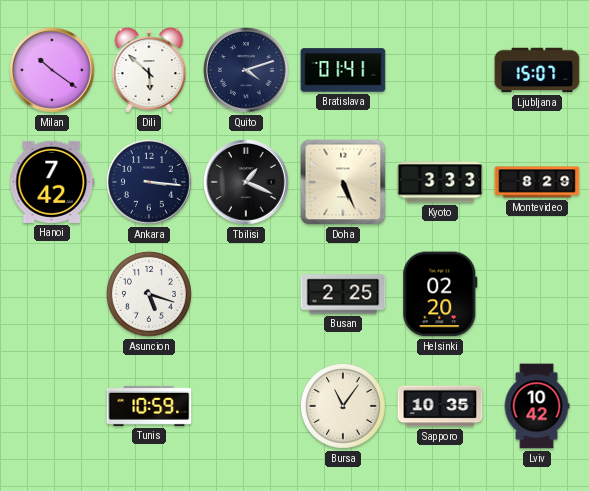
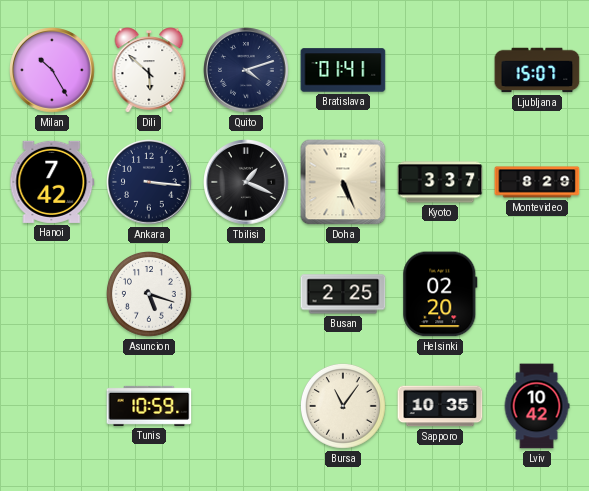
Milan: 10:21 -> 10:25 (52, 70)
Kyoto: 3:33 -> 3:37 (440, 182)
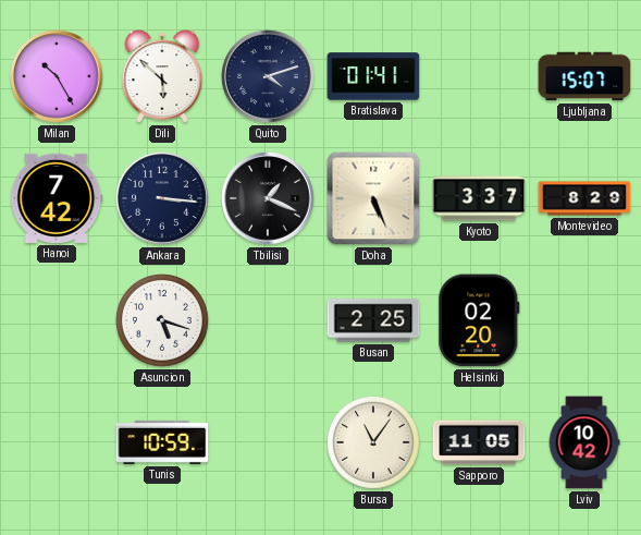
Sapporo: 10:35 -> 11:05 (479, 442)
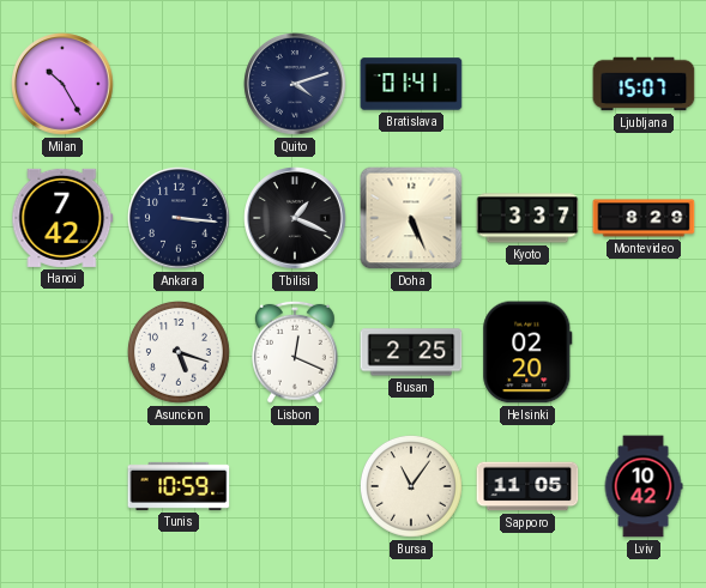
Dili: 5:52 -> none (162, 76)
Lisbon: none -> 12:19 (296, 352)
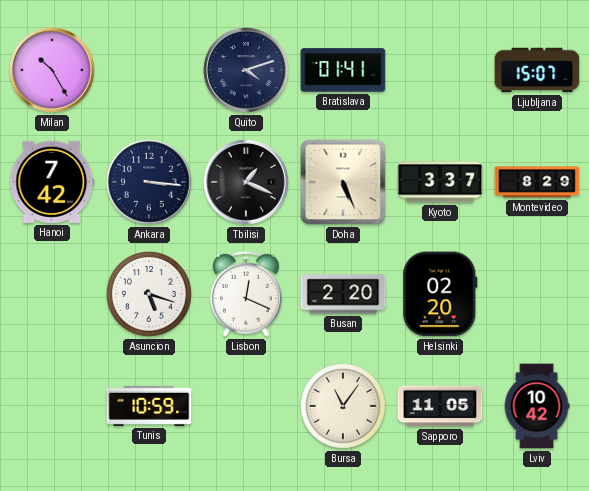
Busan: 2:25 -> 2:20 (343, 294)
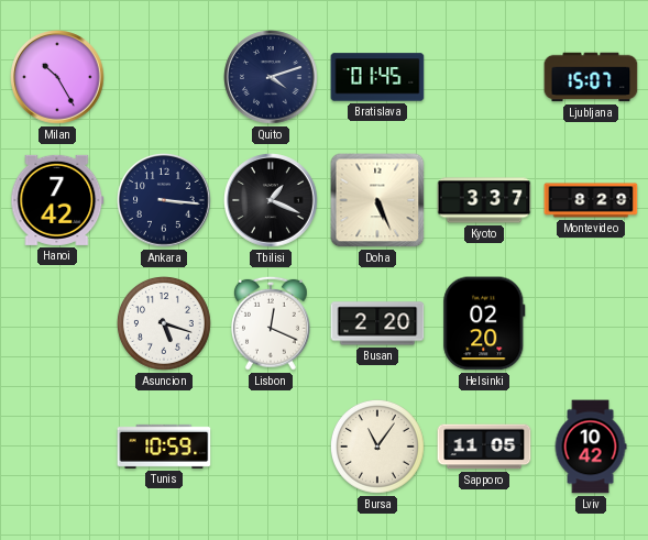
Bratislava: 01:41 -> 01:45 (377, 77)
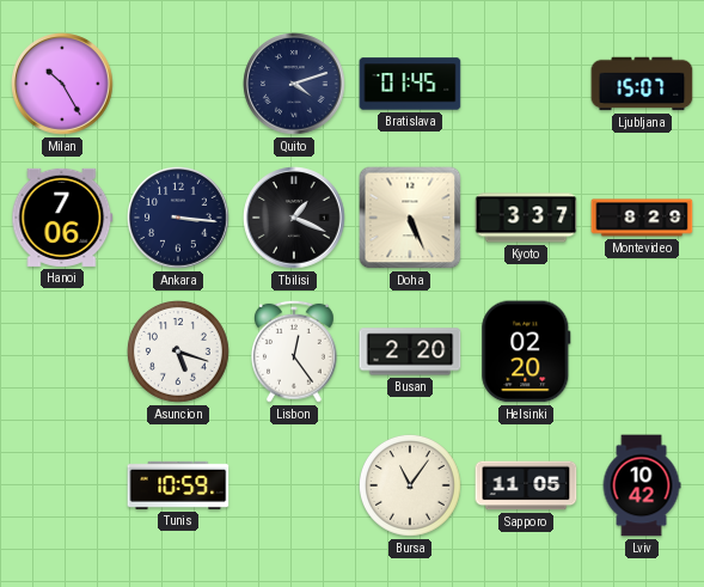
Hanoi: 7:42 -> 7:06 (62, 218)
Lisbon: 12:19 -> 12:24 (295, 351)
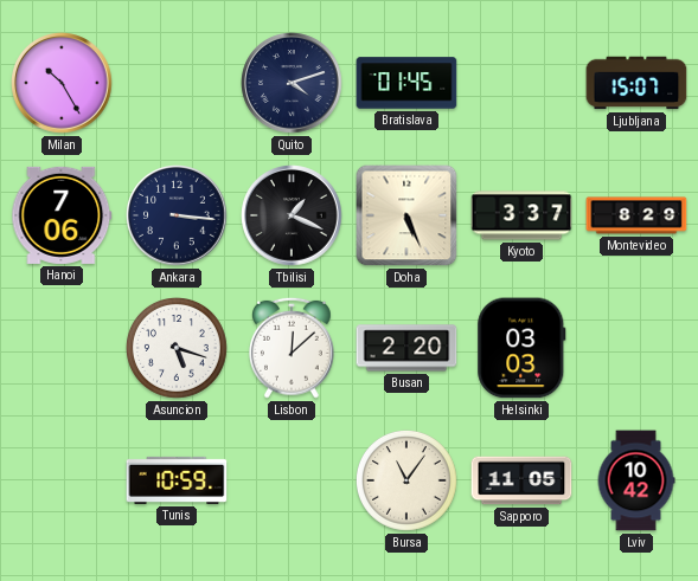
Lisbon: 12:24 -> 12:08 (293, 348)
Helsinki: 02:20 -> 03:03 (521, 348)
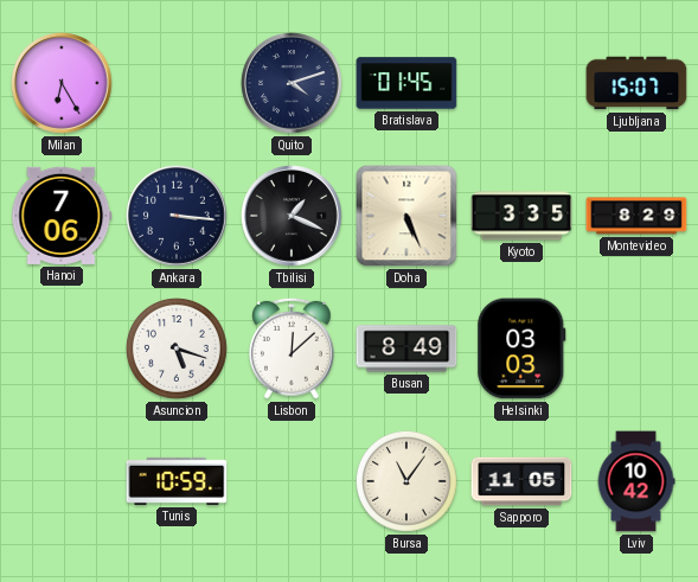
Milan: 10:25 -> 6:25 (62, 83)
Kyoto: 3:37 -> 3:35 (521, 216)
Busan: 2:20 -> 8:49 (406, 348)
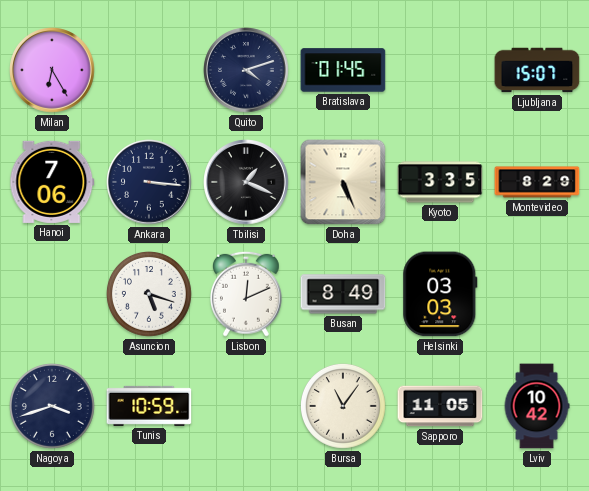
Lisbon: 12:08 -> 12:11 (247, 294)
Nagoya: none -> 3:42 (53, 407)
